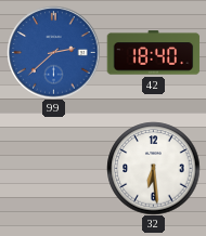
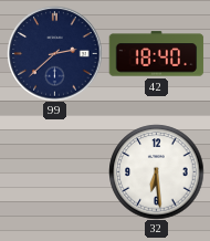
99 dial: blue -> navy (54, 53)
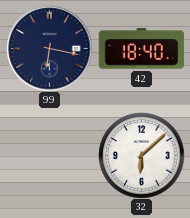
99: 2:38 -> 6:17 (49, 48)
32: 6:29 -> 6:08 (141, 155)
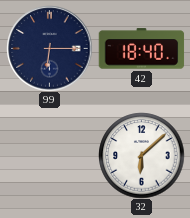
99: 6:17 -> 6:15 (49, 48)
